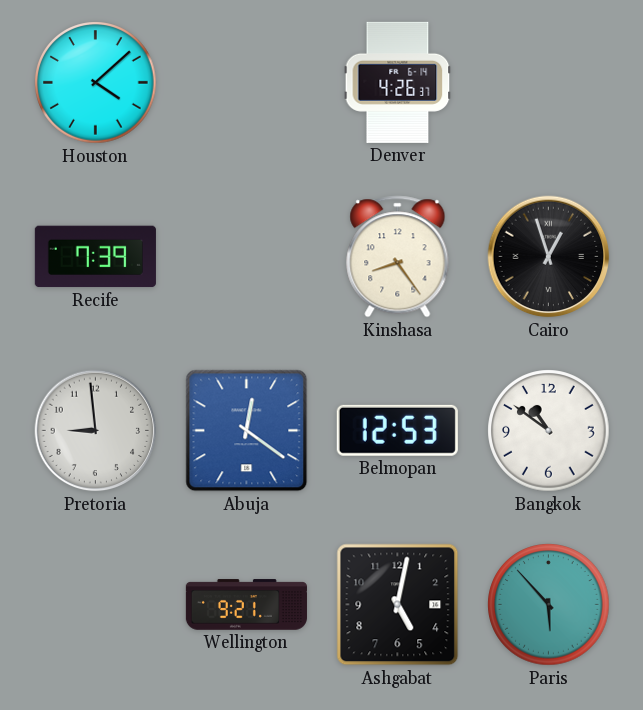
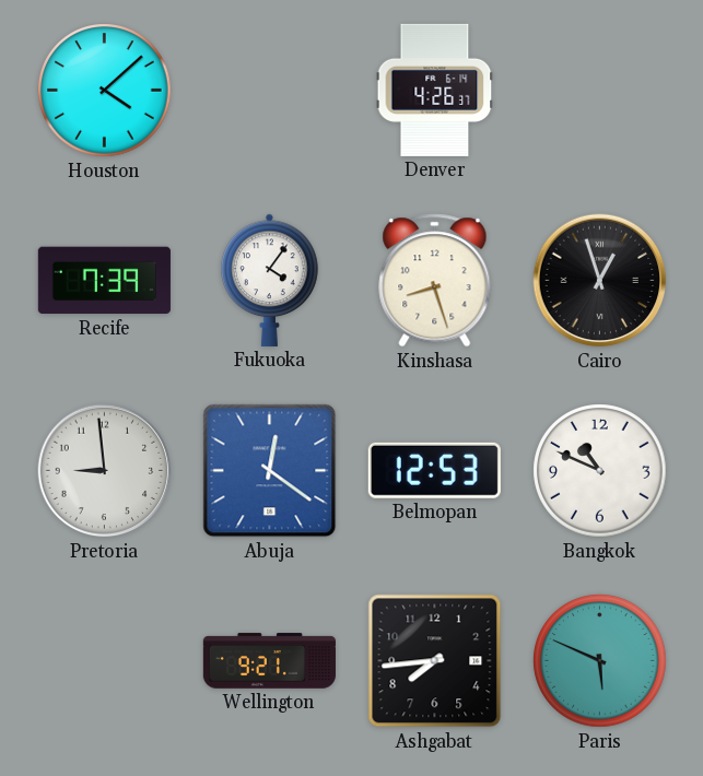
Fukuoka: none -> 4:06 (270, 280)
Kinshasa: 8:24 -> 8:27 (435, 281)
Bangkok: 10:51 -> 10:49 (600, 471)
Ashgabat: 5:02 -> 7:44 (435, 661)
Paris: 5:53 -> 5:49 (600, 661)
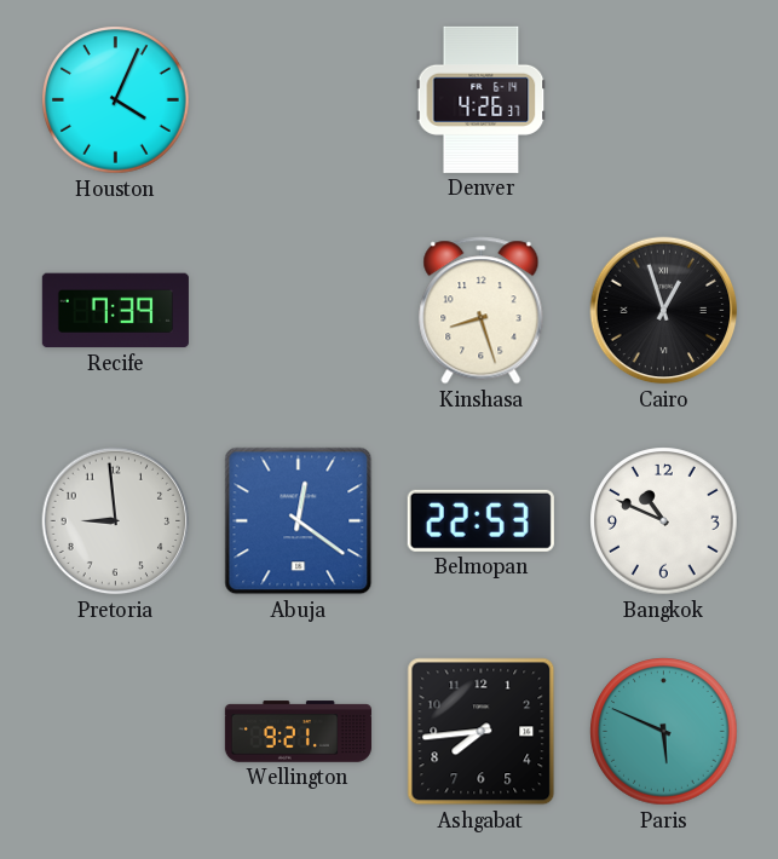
Houston: 4:08 -> 4:04 (116, 100)
Fukuoka: 4:06 -> none (270, 280)
Belmopan: 12:53 -> 22:53 (480, 520)
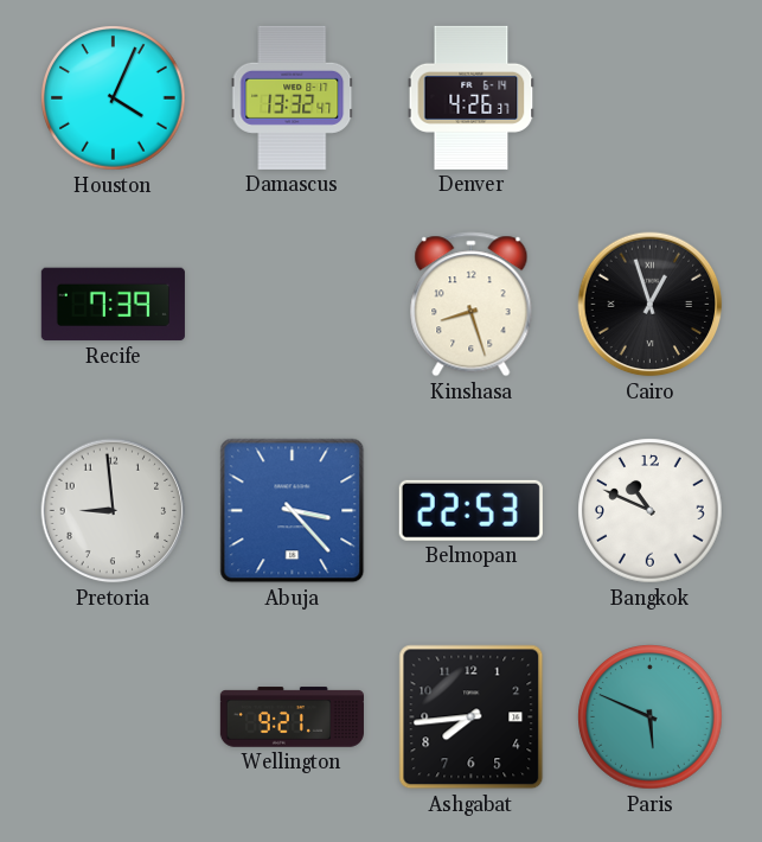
Damascus: none -> 13:32 (293, 97)
Abuja: 12:21 -> 3:23 (293, 511)
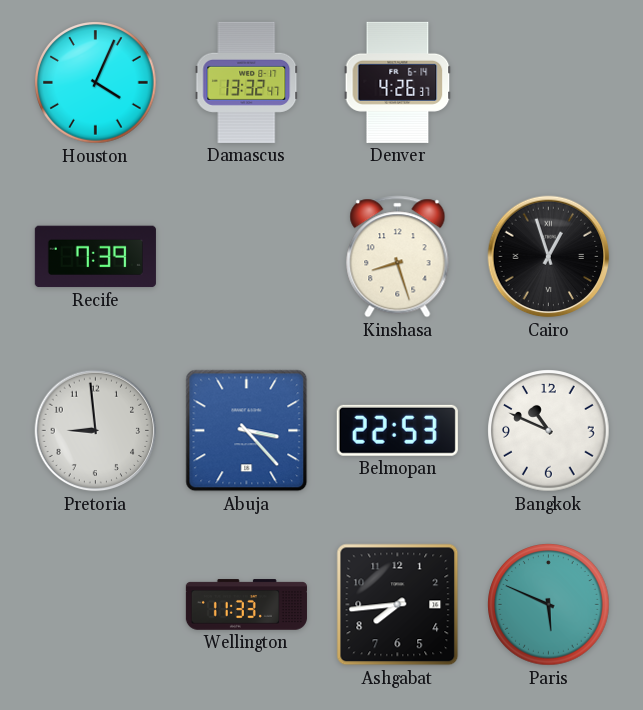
Wellington: 9:21 -> 11:33 (246, 605)
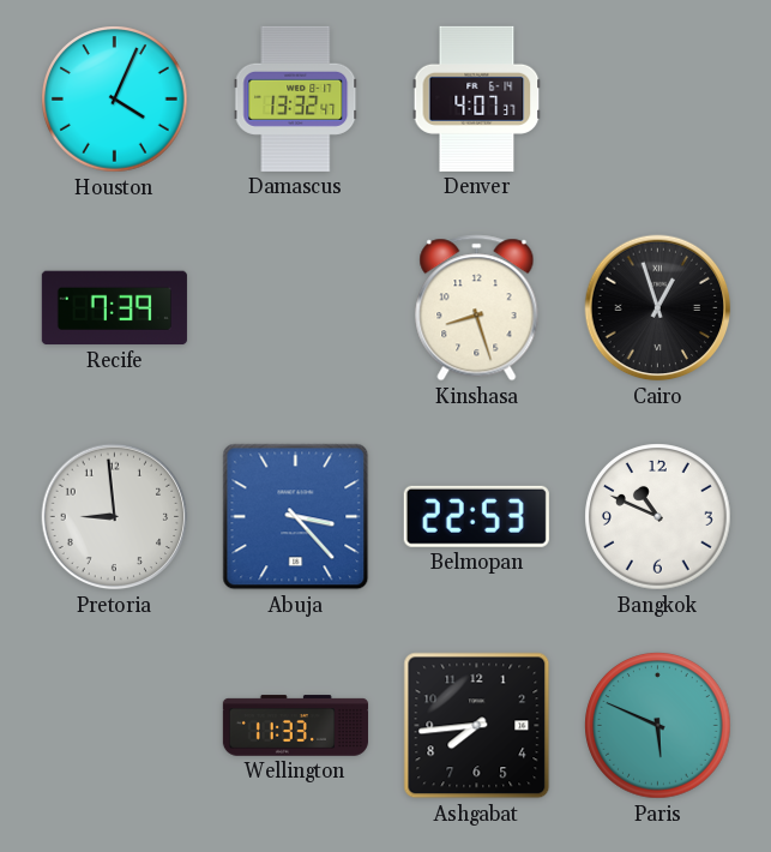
Denver: 4:26 -> 4:07 (477, 98)
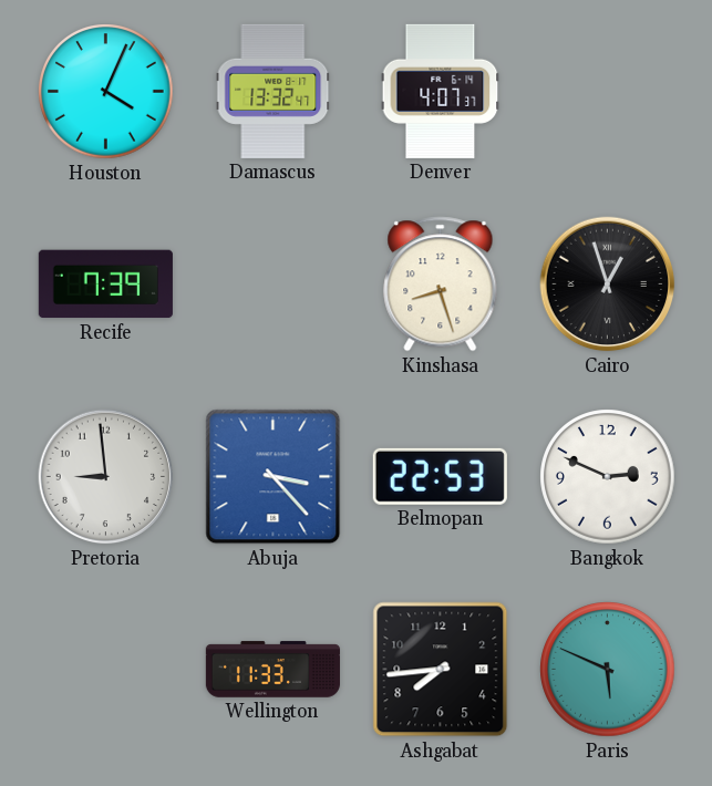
Bangkok: 10:49 -> 2:49 (608, 477)
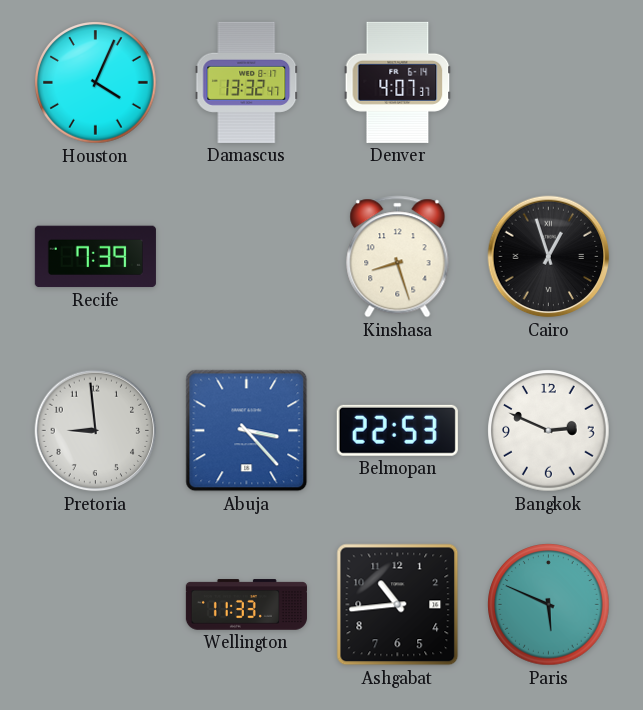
Ashgabat: 7:44 -> 10:44 (398, 605)
